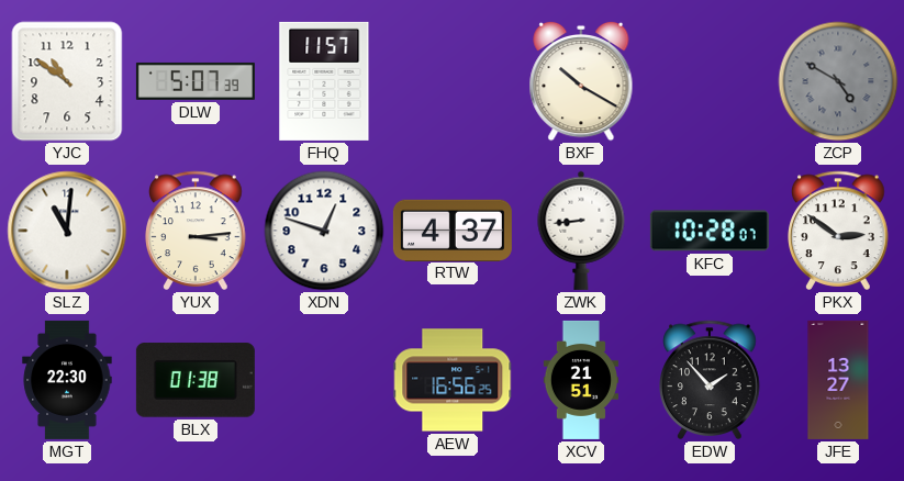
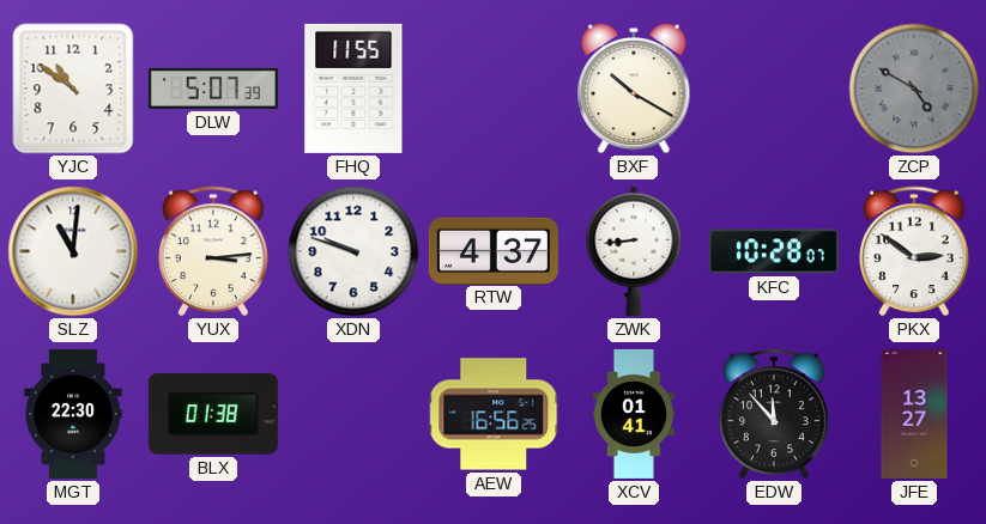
FHQ: 11:57 -> 11:55 (353, 89)
XDN: 12:48 -> 9:48 (353, 251)
XCV: 21:51 -> 01:41 (633, 414)
EDW: 1:53 -> 11:53 (774, 414)
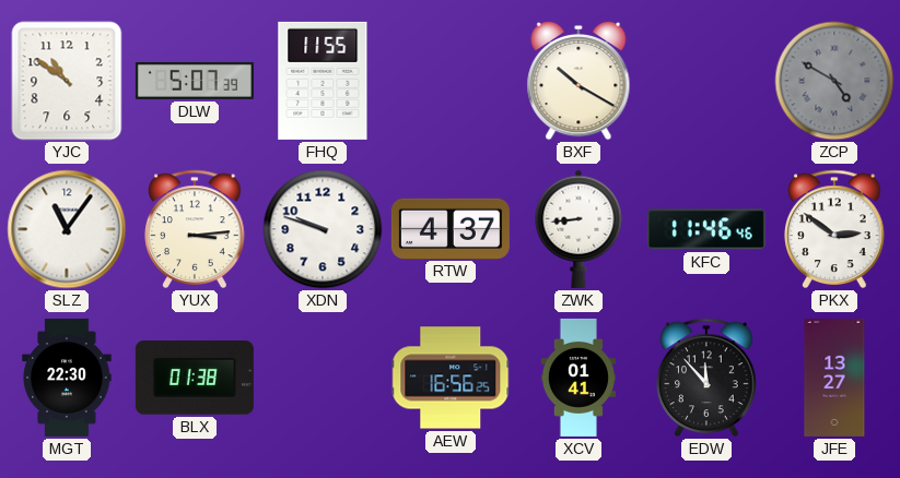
SLZ: 11:01 -> 11:06 (67, 229)
KFC: 10:28 -> 11:46 (706, 229)
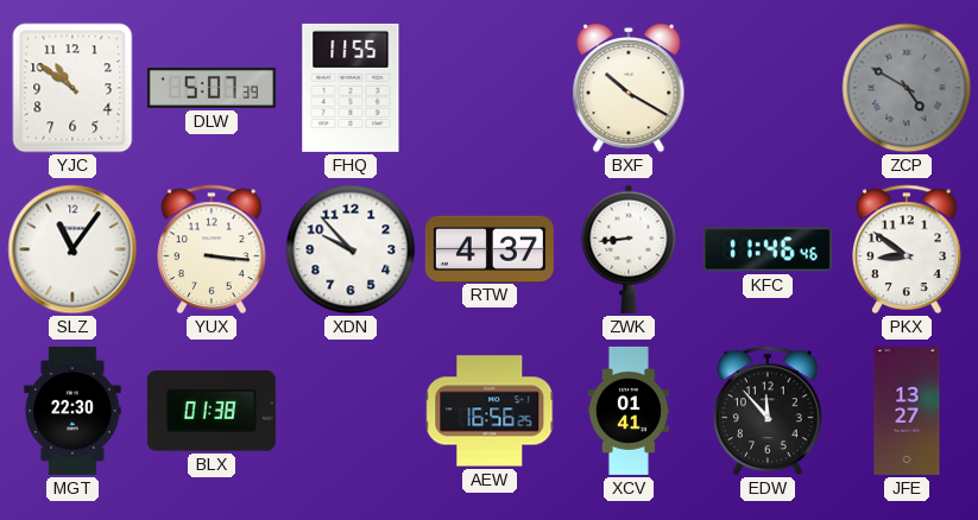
YUX: 3:14 -> 3:16 (212, 249)
XDN: 9:48 -> 9:53 (351, 249)
PKX: 2:51 -> 8:51 (907, 249)
